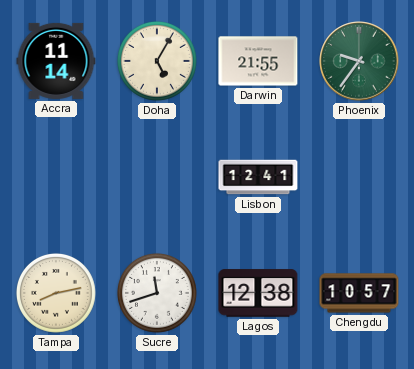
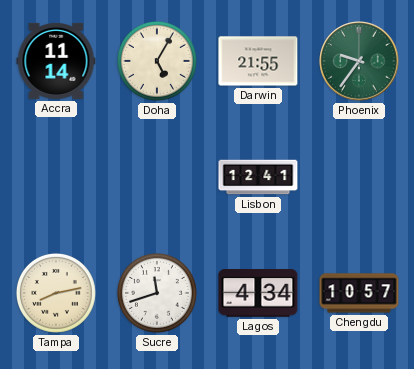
Lagos: 12:38 -> 4:34 (258, 293)
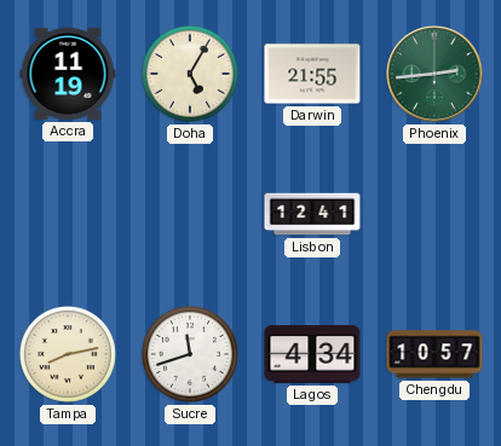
Accra: 11:14 -> 11:19 (68, 74)
Phoenix: 9:36 -> 2:44 (434, 74)
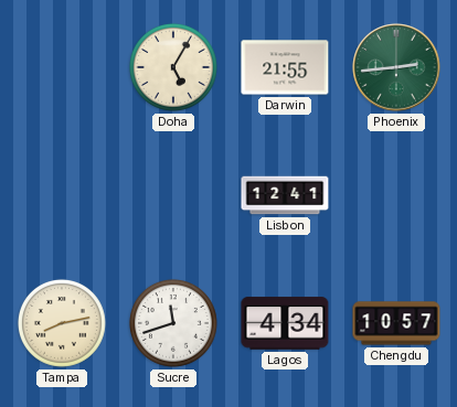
Accra: 11:19 -> none (68, 74)
